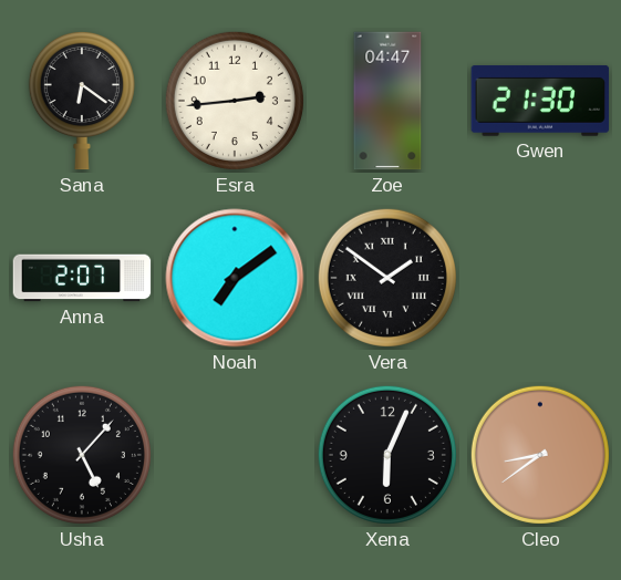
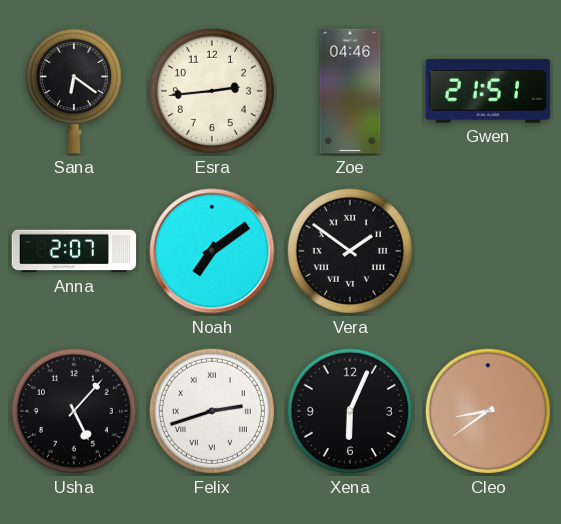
Zoe: 04:47 -> 04:46 (350, 91)
Gwen: 21:30 -> 21:51 (488, 91)
Felix: none -> 2:42 (212, 411)
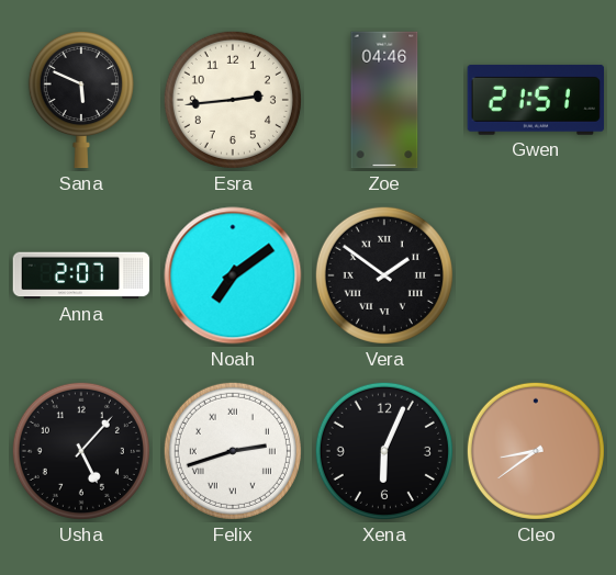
Sana: 6:21 -> 5:49 (81, 100)
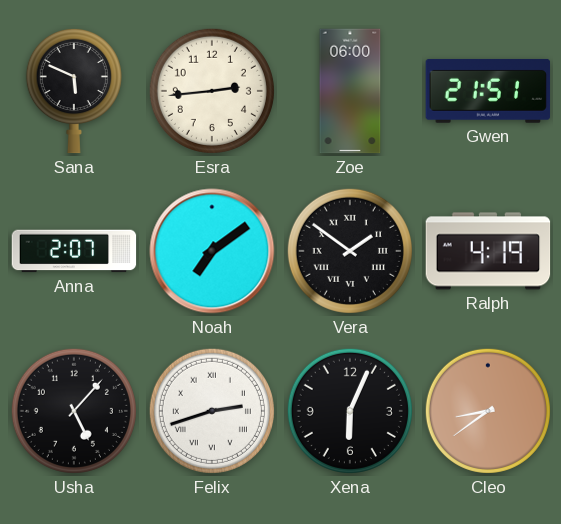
Zoe: 04:46 -> 06:00 (350, 91)
Ralph: none -> 4:19 (488, 251)
